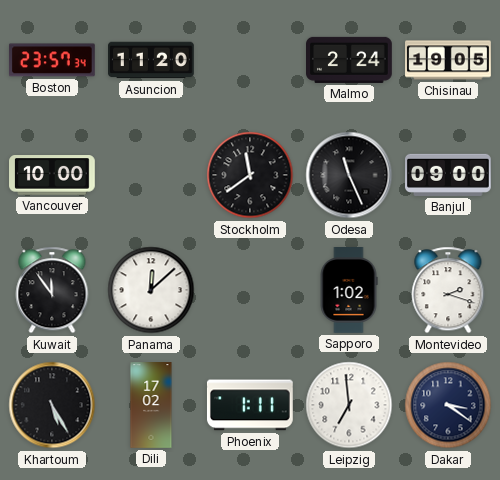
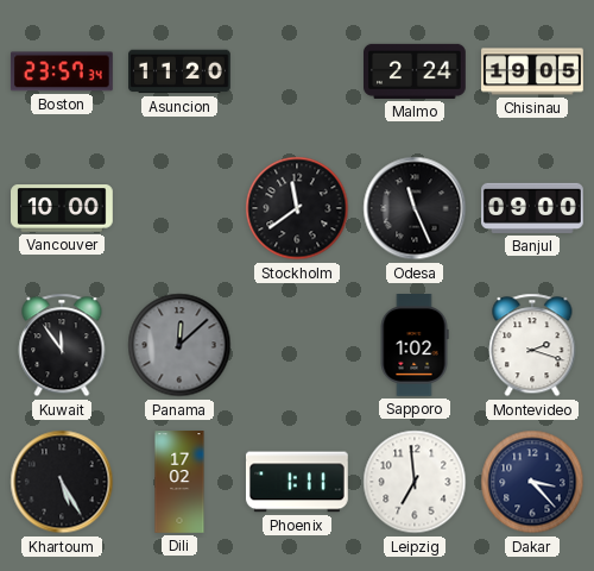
Panama dial: white -> grey (179, 345)
Dakar: 3:21 -> 3:23 (532, 482)
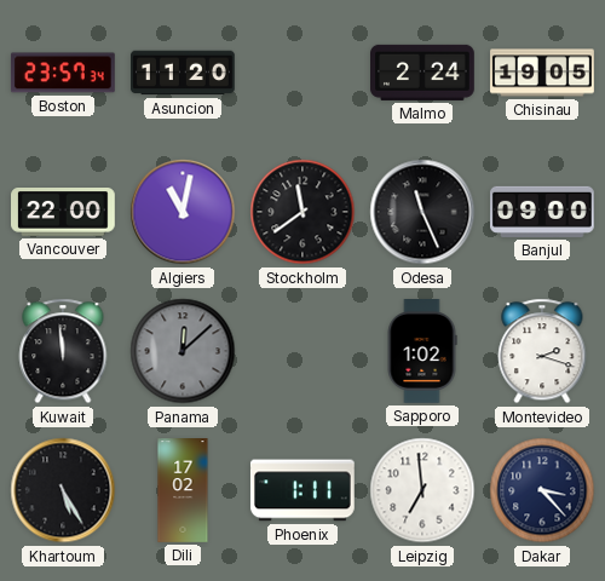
Vancouver: 10:00 -> 22:00 (64, 213)
Algiers: none -> 11:02 (183, 212)
Kuwait: 11:54 -> 11:59 (63, 351)
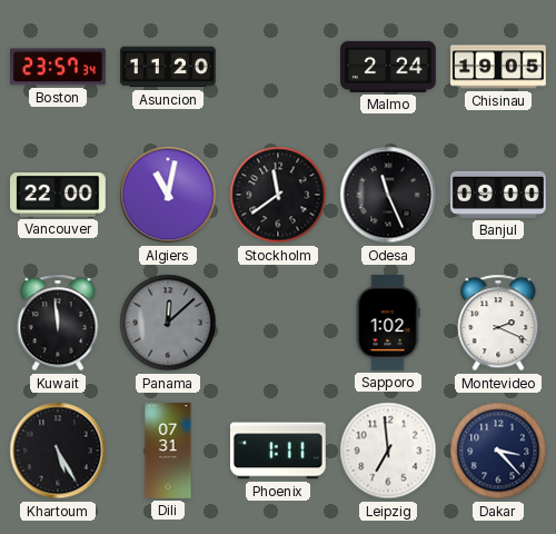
Montevideo: 2:18 -> 2:19 (498, 323)
Dili: 17:02 -> 07:31 (168, 451)
